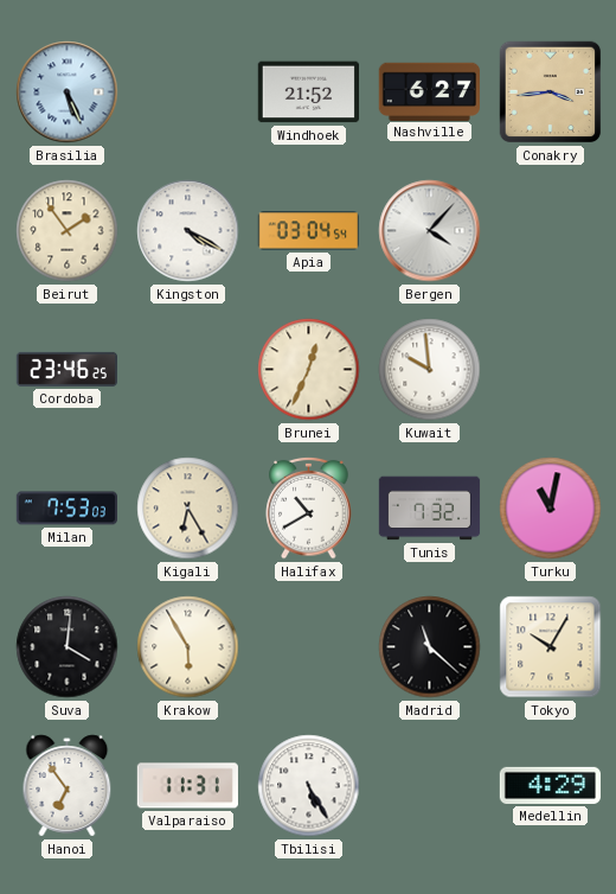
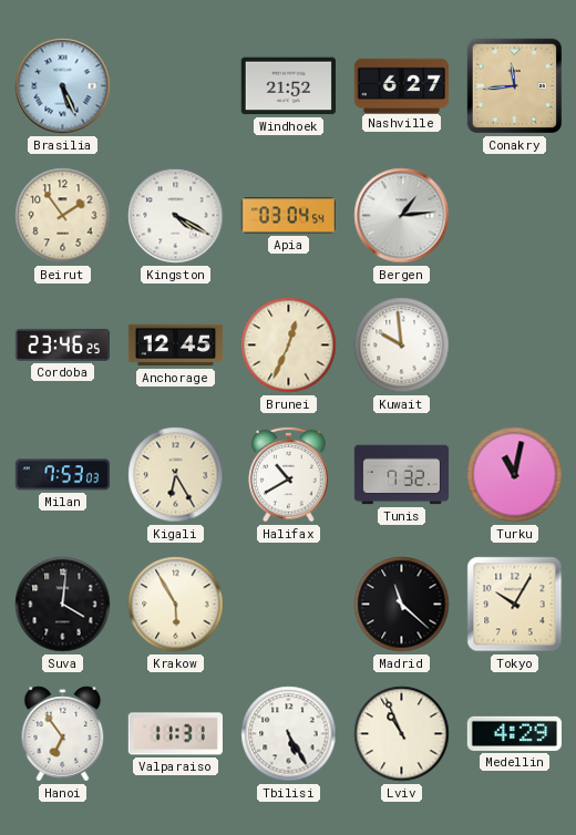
Conakry: 3:44 -> 11:44 (515, 86)
Bergen: 4:07 -> 1:14 (402, 216)
Anchorage: none -> 12:45 (176, 346)
Lviv: none -> 10:56 (402, 734)
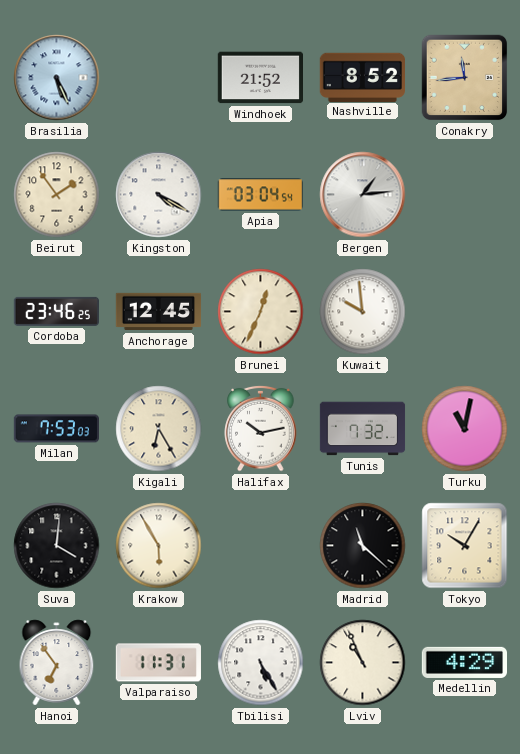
Nashville: 6:27 -> 8:52 (362, 77)
Halifax: 10:40 -> 10:13 (261, 428)
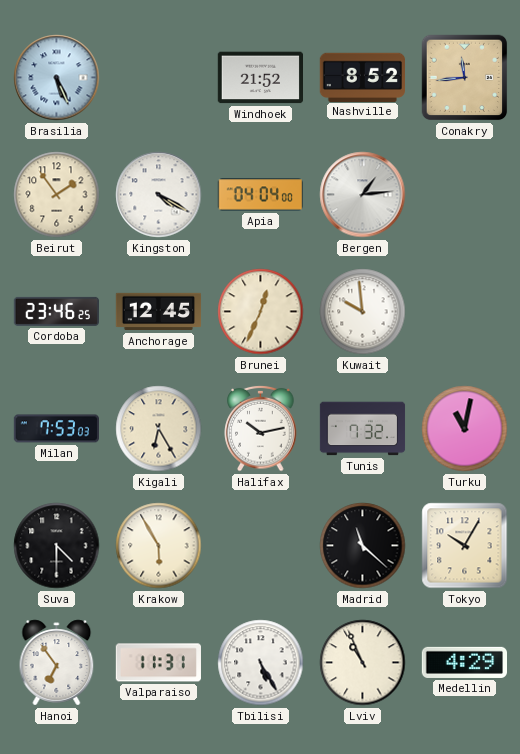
Apia: 03:04 -> 04:04 (260, 195)
Suva: 4:01 -> 4:30 (57, 546)
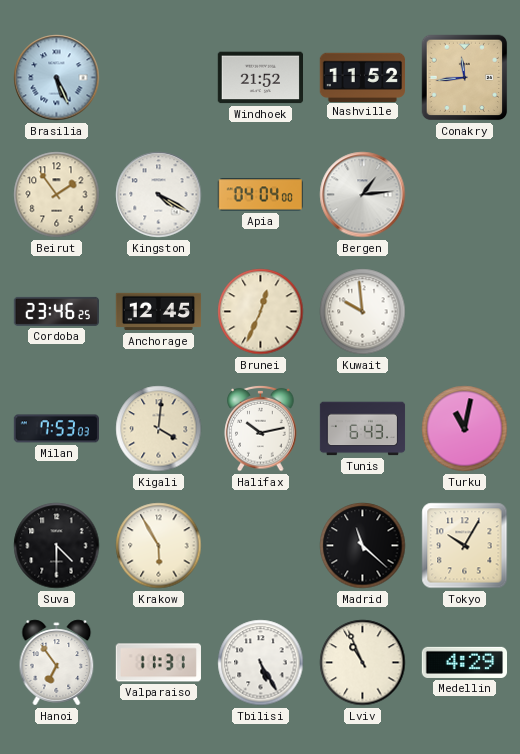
Nashville: 8:52 -> 11:52 (362, 77)
Kigali: 6:25 -> 4:01 (159, 429)
Tunis: 7:32 -> 6:43 (363, 429)
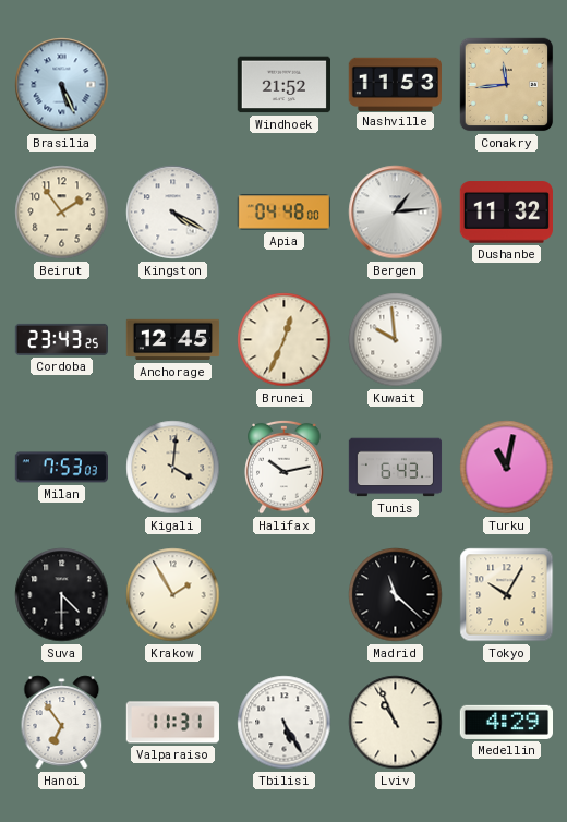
Nashville: 11:52 -> 11:53 (395, 84)
Apia: 04:04 -> 04:48 (283, 213)
Dushanbe: none -> 11:32 (506, 213)
Cordoba: 23:46 -> 23:43 (61, 339)
Krakow: 5:55 -> 1:55 (173, 595)
